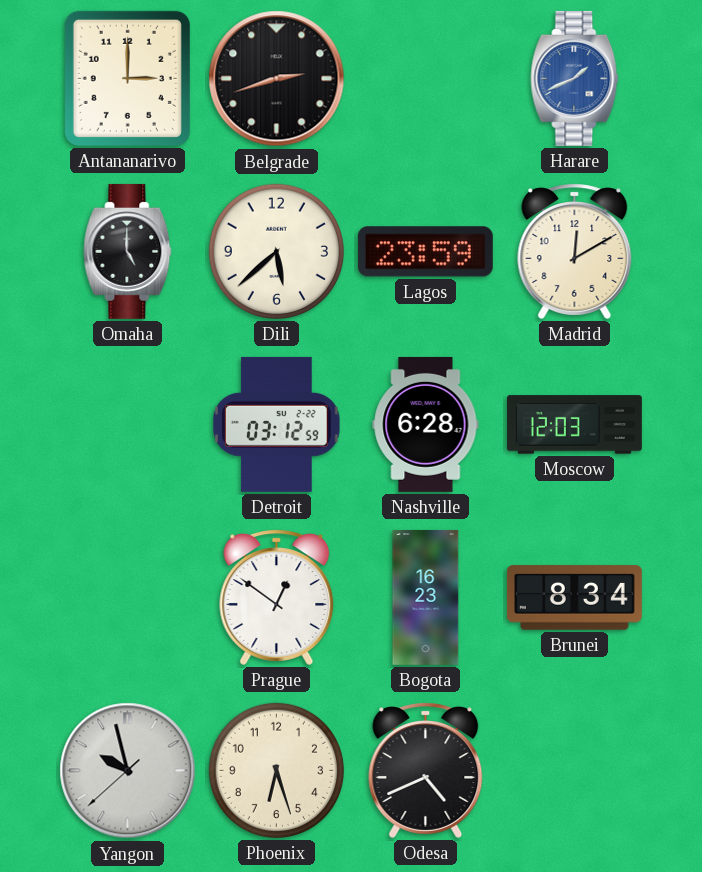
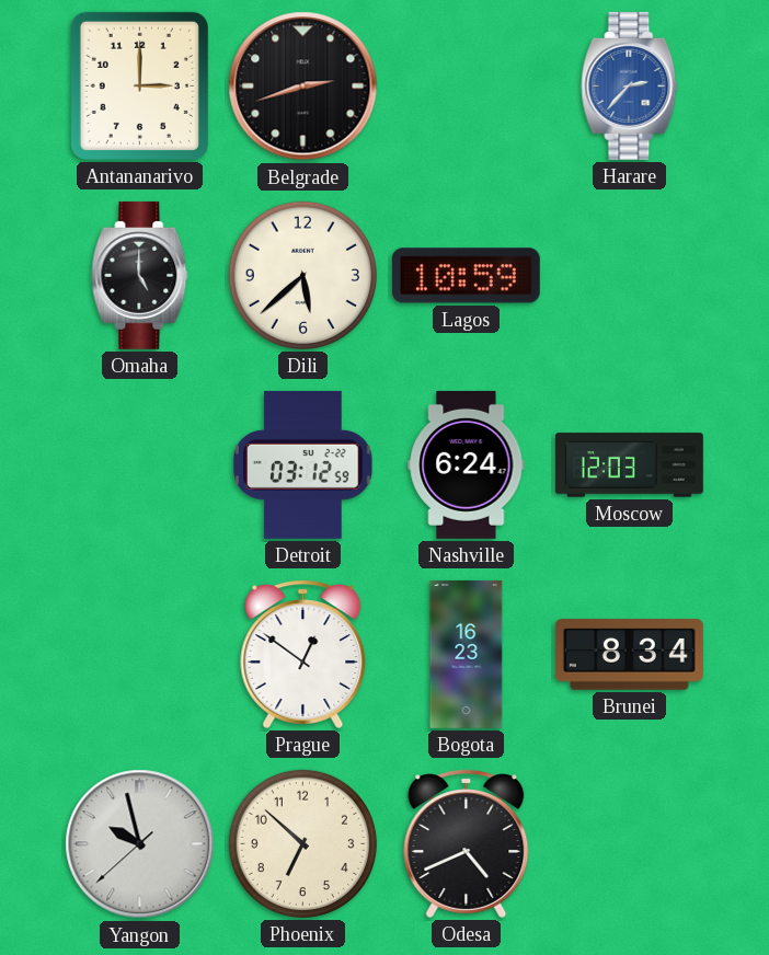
Harare: 1:41 -> 2:37 (630, 85)
Lagos: 23:59 -> 10:59 (466, 276)
Madrid: 12:10 -> none (575, 251)
Nashville: 6:28 -> 6:24 (467, 464)
Phoenix: 6:27 -> 6:52 (302, 843)
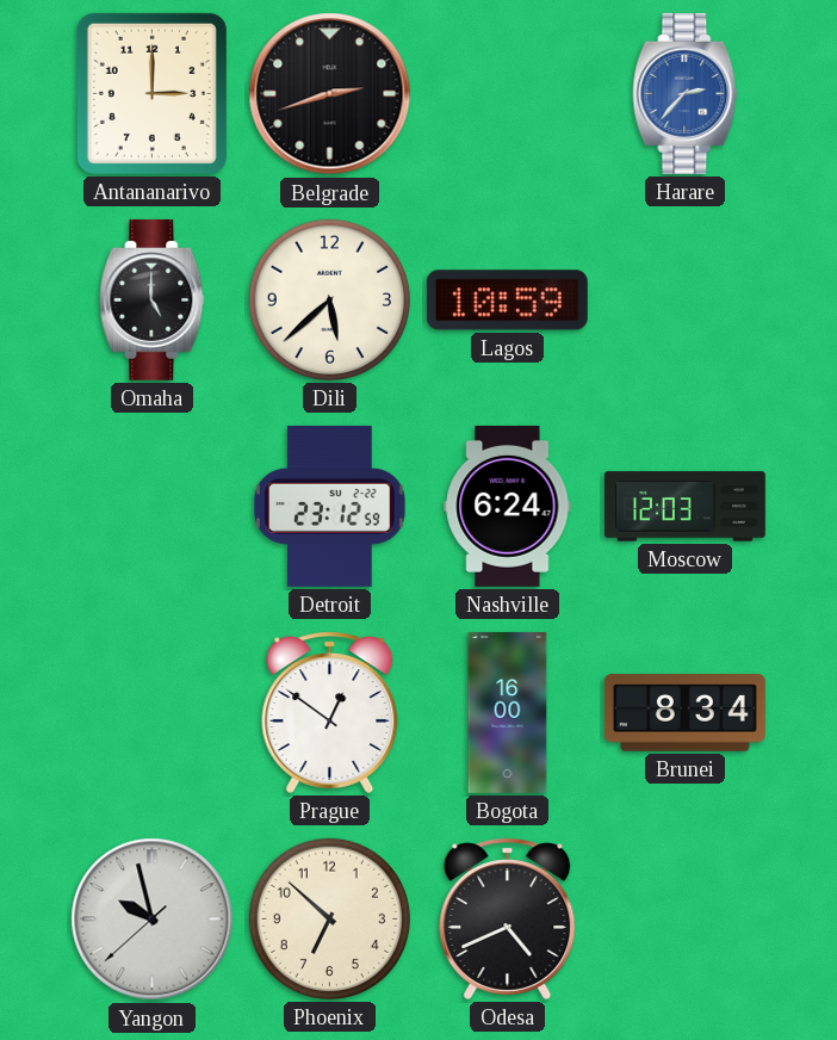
Detroit: 03:12 -> 23:12 (330, 506)
Bogota: 16:23 -> 16:00 (508, 712)
